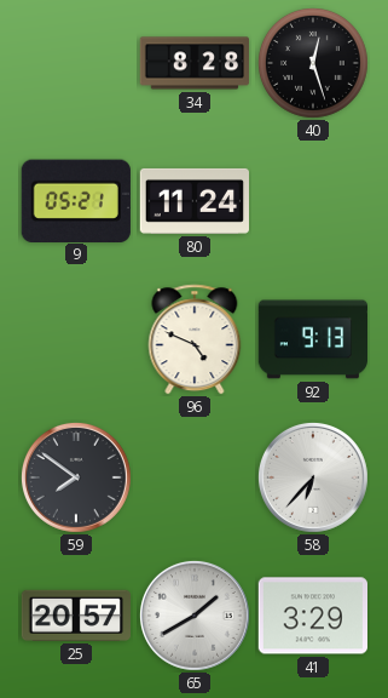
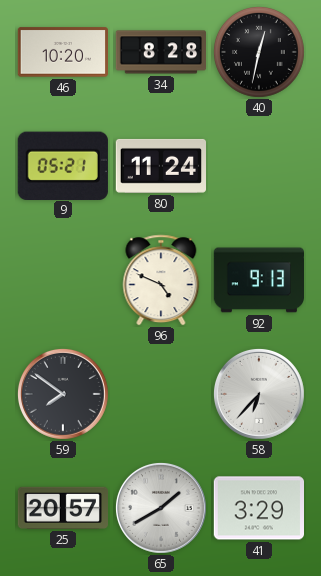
46: none -> 10:20 (62, 52)
40: 12:27 -> 12:32 (260, 53)
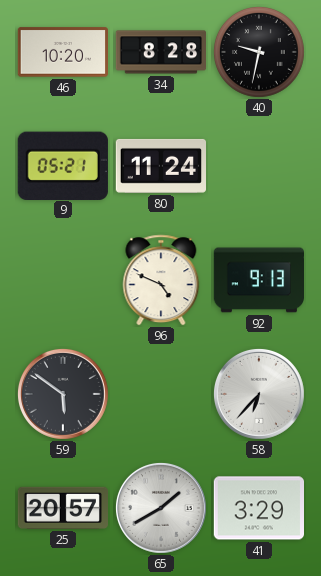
40: 12:32 -> 9:32 (260, 53)
59: 7:51 -> 5:51 (63, 394)
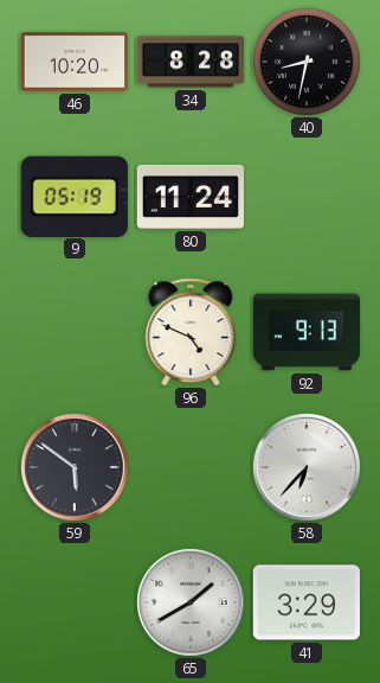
40: 9:32 -> 8:32 (308, 63)
9: 05:21 -> 05:19 (75, 196)
25: 20:57 -> none (62, 508)
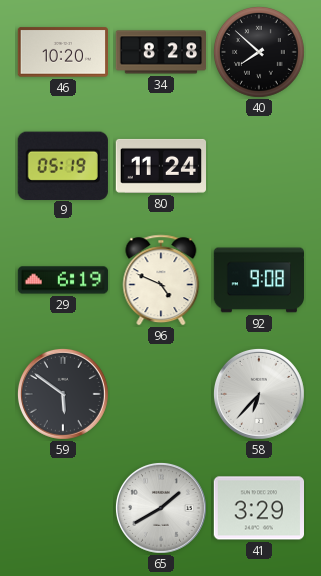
40: 8:32 -> 7:52 (260, 53)
29: none -> 6:19 (63, 280)
92: 9:13 -> 9:08 (259, 280)
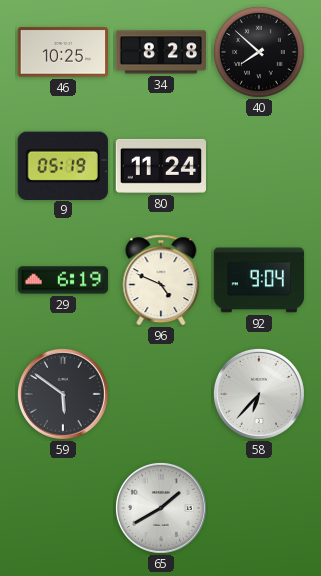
46: 10:20 -> 10:25 (62, 52)
92: 9:08 -> 9:04 (259, 280)
41: 3:29 -> none (258, 508)
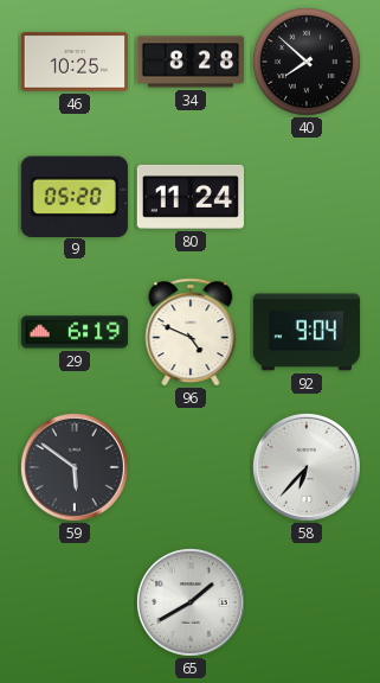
9: 05:19 -> 05:20 (75, 196)
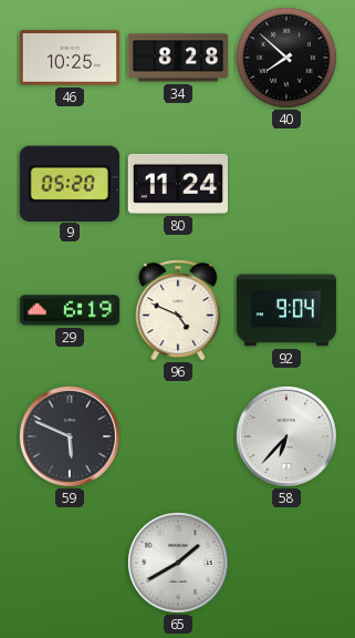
59: 5:51 -> 5:49 (70, 436)
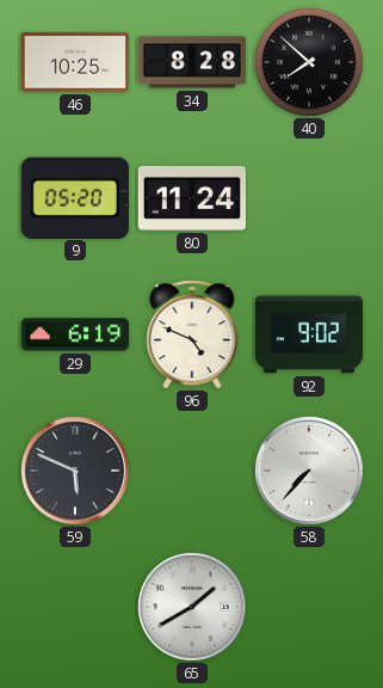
92: 9:04 -> 9:02 (309, 334)
58: 6:37 -> 7:37 (309, 471)
